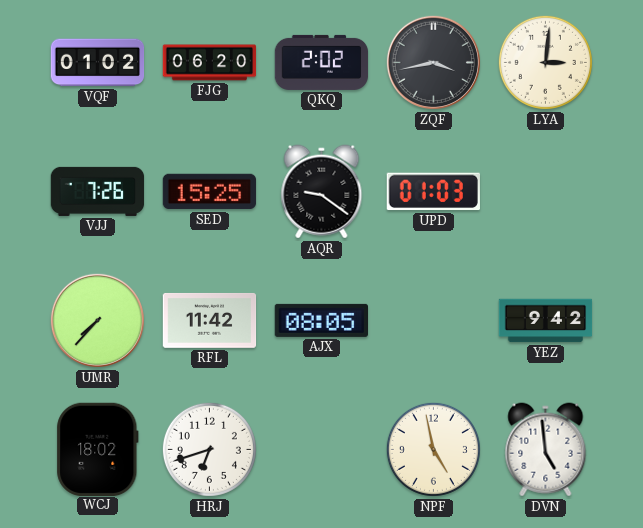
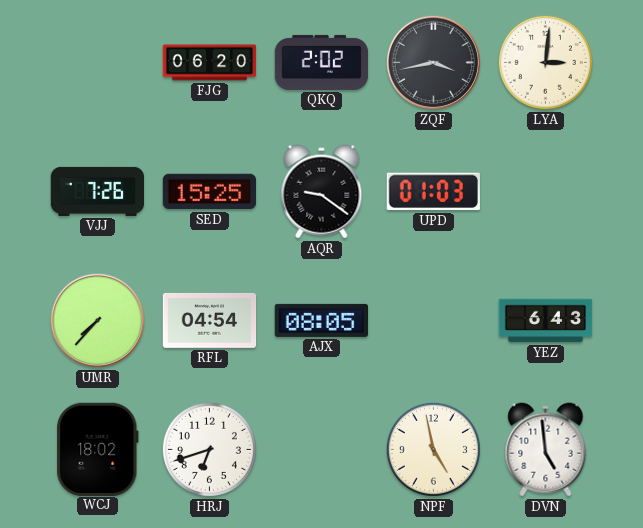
VQF: 01:02 -> none (98, 63)
RFL: 11:42 -> 04:54 (210, 320)
YEZ: 9:42 -> 6:43 (546, 321)
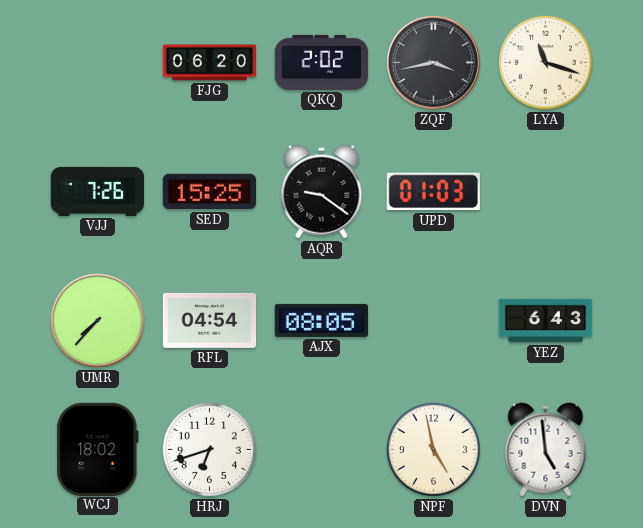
LYA: 3:01 -> 11:18 (545, 62)
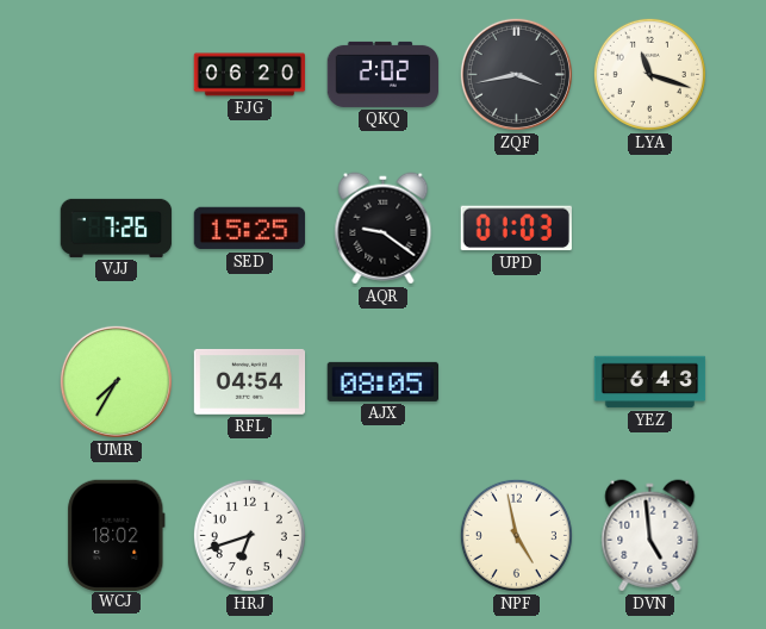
UMR: 7:37 -> 7:35 (116, 381)
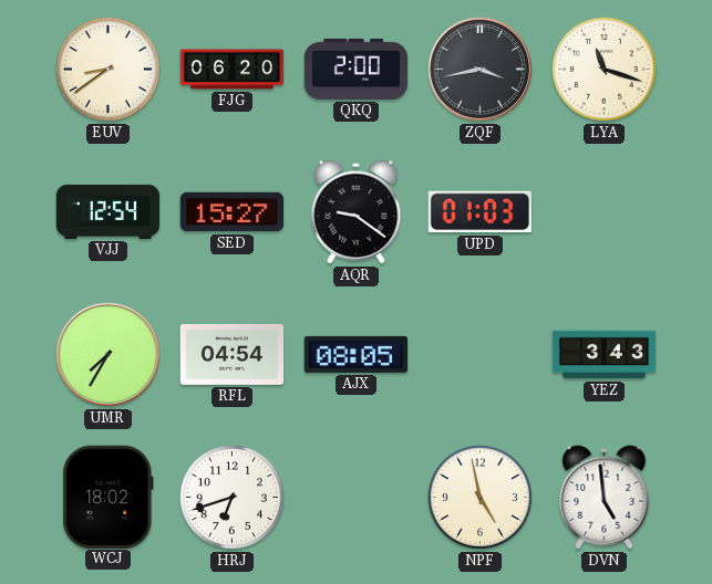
EUV: none -> 8:39 (107, 69)
QKQ: 2:02 -> 2:00 (357, 69)
VJJ: 7:26 -> 12:54 (109, 211)
SED: 15:25 -> 15:27 (233, 212)
YEZ: 6:43 -> 3:43 (605, 355)
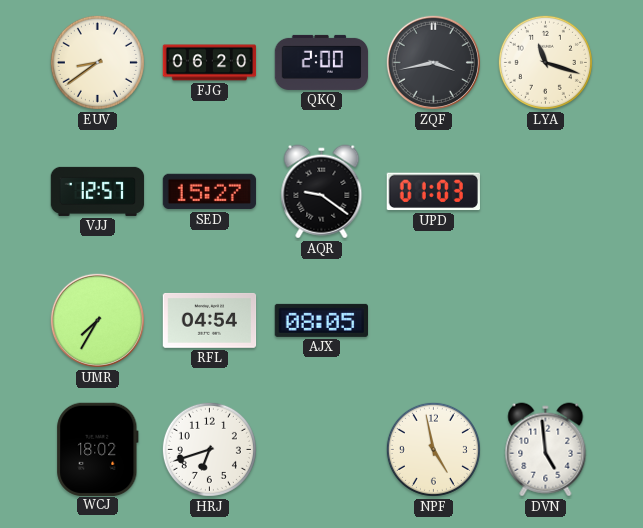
VJJ: 12:54 -> 12:57 (98, 191)
YEZ: 3:43 -> none (605, 355)
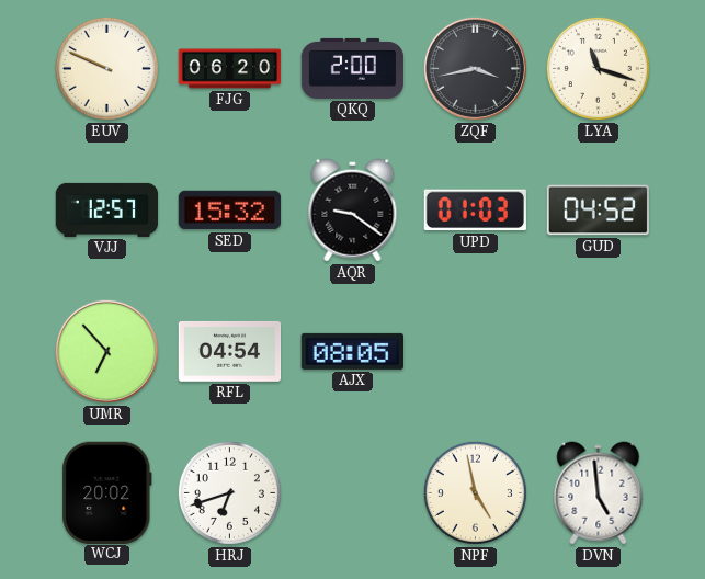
EUV: 8:39 -> 9:49 (106, 68)
SED: 15:27 -> 15:32 (230, 211)
GUD: none -> 04:52 (599, 211)
UMR: 7:35 -> 6:53 (106, 351)
WCJ: 18:02 -> 20:02 (107, 492)
